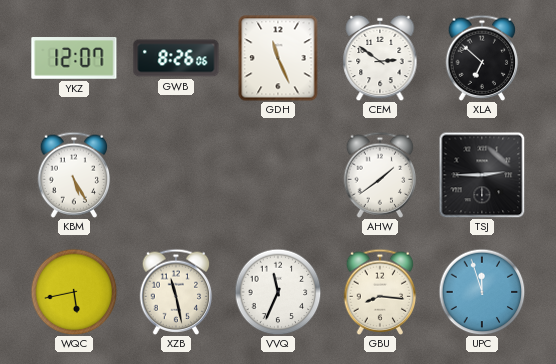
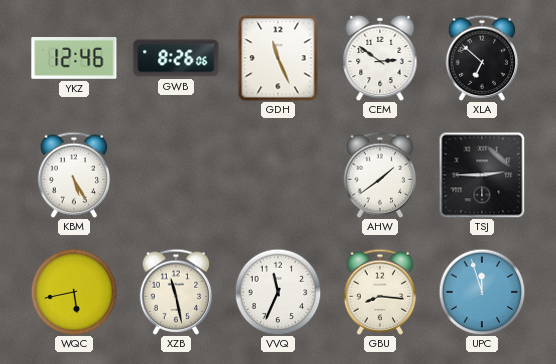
YKZ: 12:07 -> 12:46 (74, 58)
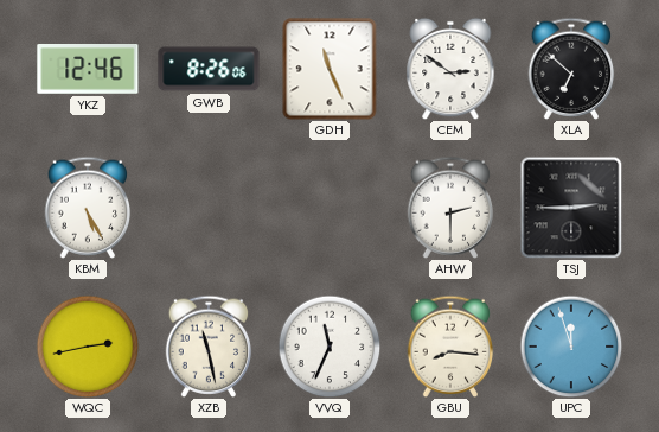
AHW: 1:39 -> 2:30 (450, 208)
WQC: 5:43 -> 2:43 (88, 347)
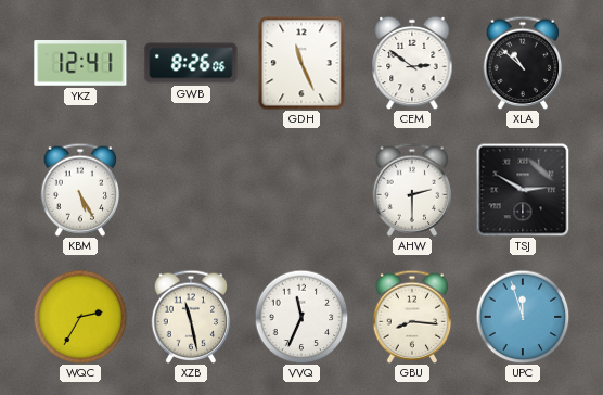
YKZ: 12:46 -> 12:41 (80, 63)
XLA: 6:52 -> 10:52 (523, 63)
TSJ: 2:45 -> 2:50 (523, 190)
WQC: 2:43 -> 2:35 (80, 317)
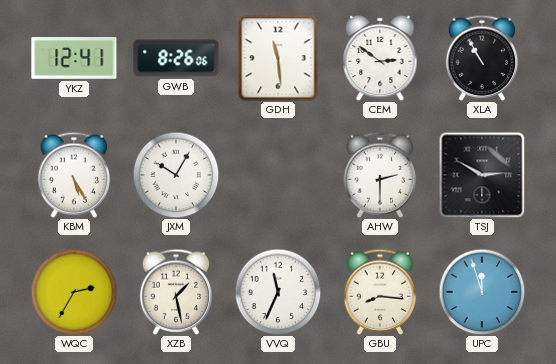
GDH: 11:26 -> 11:29 (278, 58)
XLA: 10:52 -> 10:55 (482, 58)
JXM: none -> 10:05 (176, 175)
XZB: 11:28 -> 1:28 (176, 292)
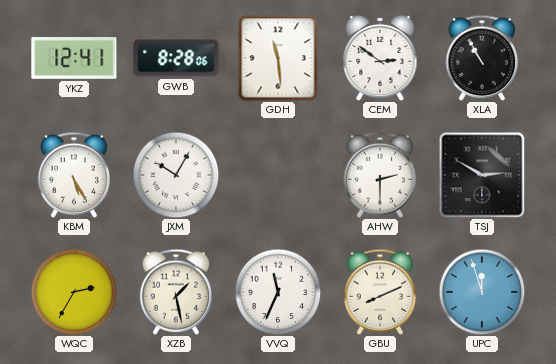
GWB: 8:26 -> 8:28 (176, 58)
GBU: 8:16 -> 8:11 (380, 292)
